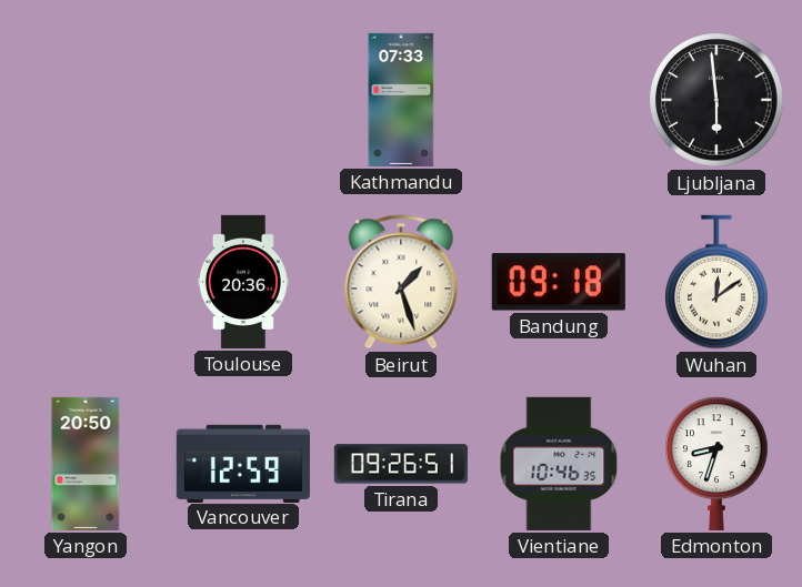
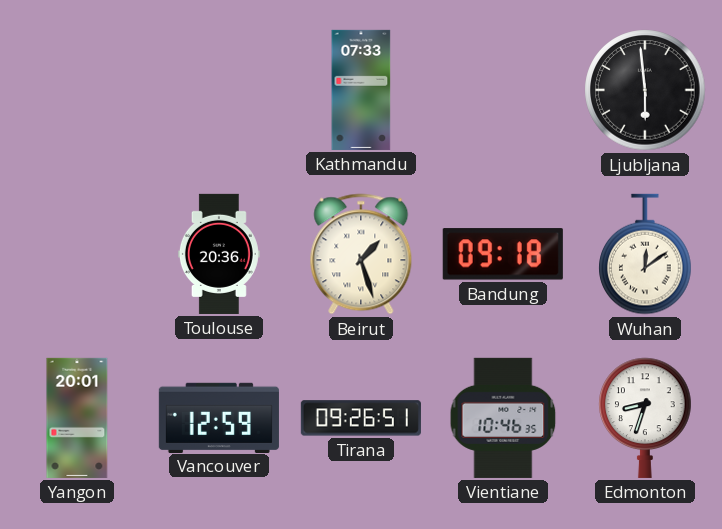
Yangon: 20:50 -> 20:01 (77, 418)
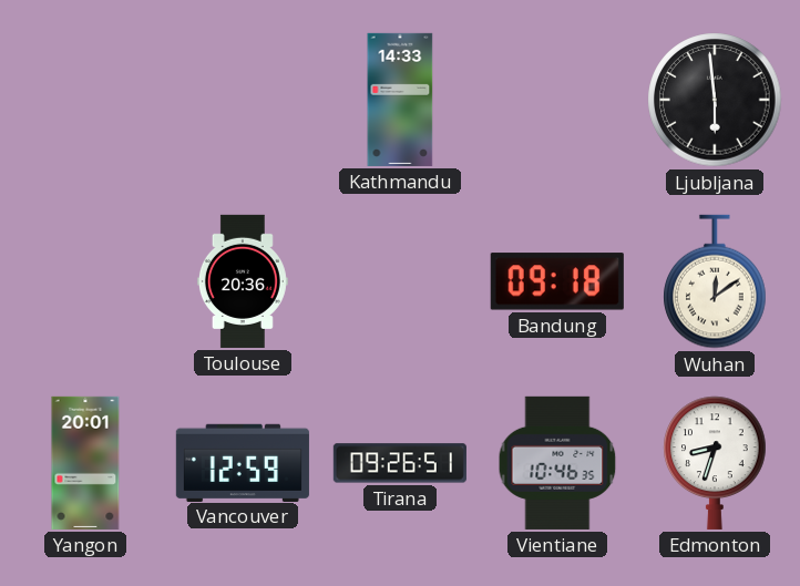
Kathmandu: 07:33 -> 14:33 (400, 100)
Beirut: 1:27 -> none (361, 254)
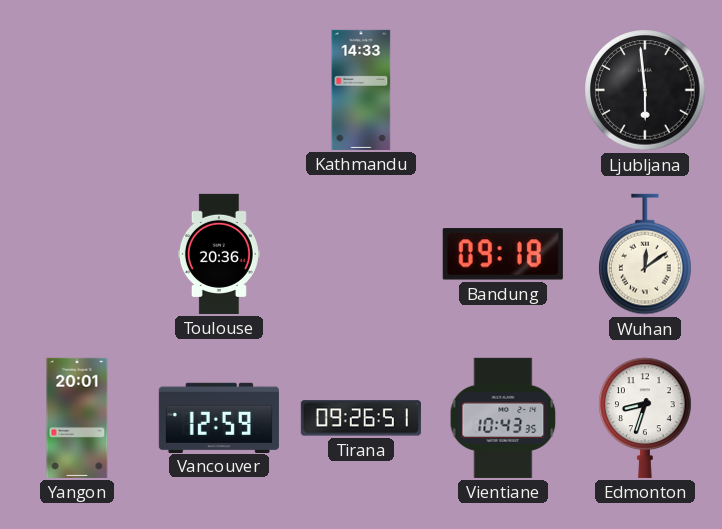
Vientiane: 10:46 -> 10:43 (503, 418)
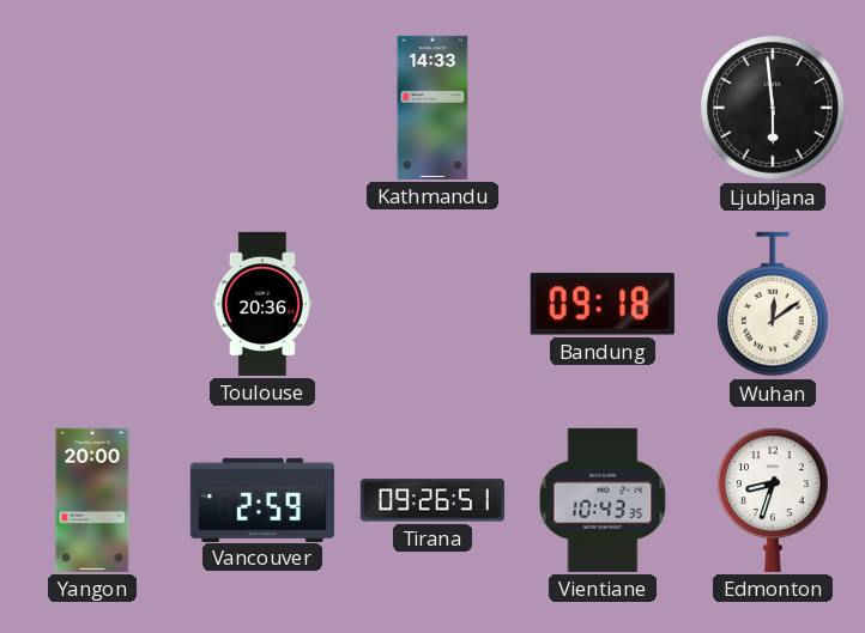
Yangon: 20:01 -> 20:00 (92, 500)
Vancouver: 12:59 -> 2:59 (262, 499)
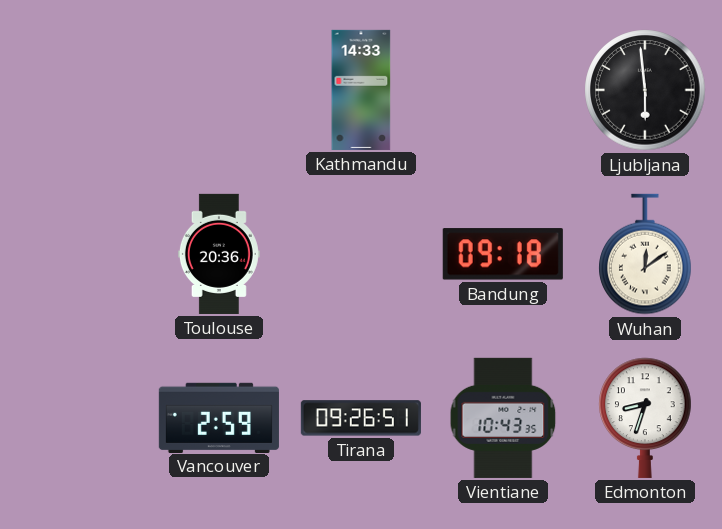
Yangon: 20:00 -> none (92, 500)
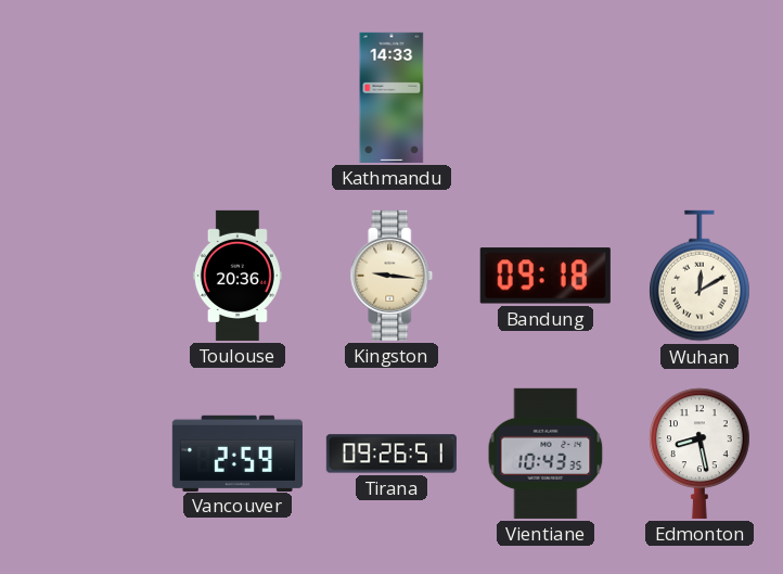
Ljubljana: 5:59 -> none (645, 90)
Kingston: none -> 9:16 (391, 276)
Wuhan: 12:09 -> 12:10 (699, 276)
Edmonton: 8:33 -> 8:28 (699, 454)
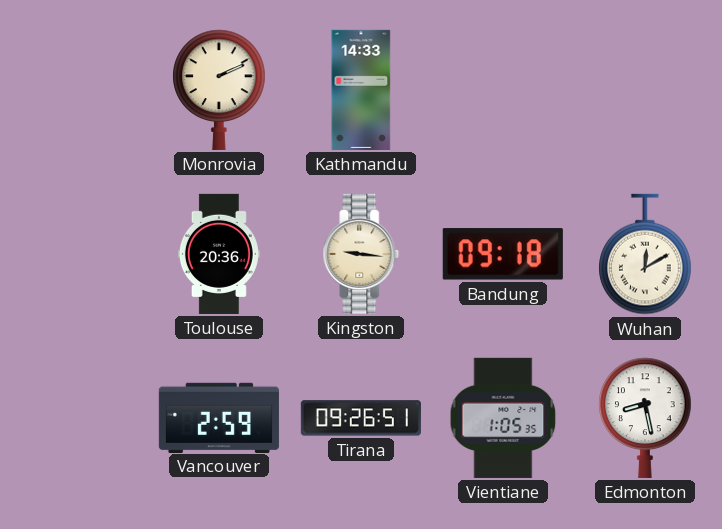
Monrovia: none -> 2:11 (219, 90)
Vientiane: 10:43 -> 1:05 (503, 418)
